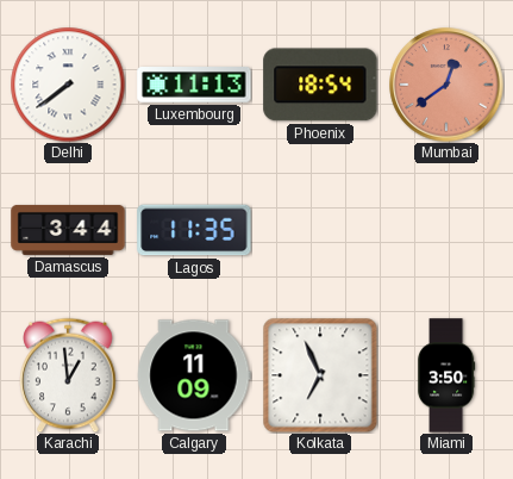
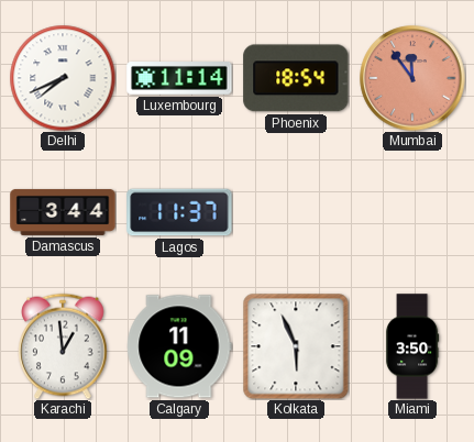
Delhi: 7:39 -> 7:41 (63, 78)
Luxembourg: 11:13 -> 11:14 (179, 79)
Mumbai: 12:39 -> 11:54 (412, 78)
Lagos: 11:35 -> 11:37 (179, 212)
Kolkata: 6:56 -> 5:56 (296, 346)
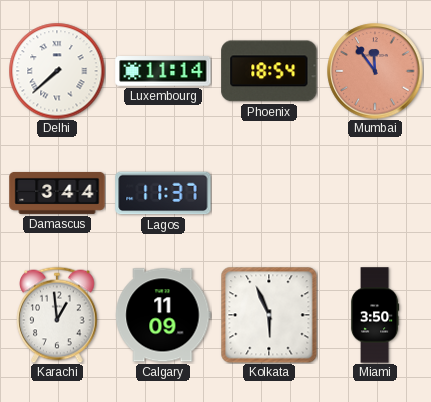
Delhi: 7:41 -> 7:38 (57, 71)
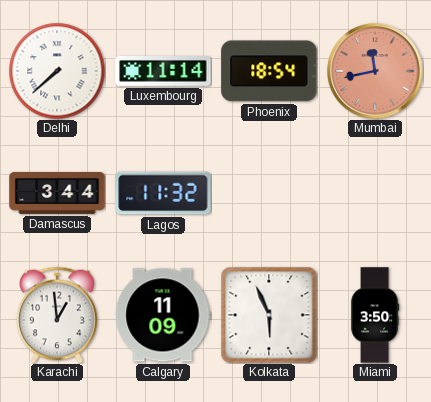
Mumbai: 11:54 -> 11:43 (375, 71)
Lagos: 11:37 -> 11:32 (163, 193)
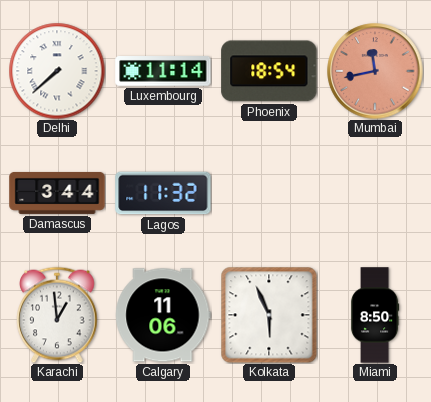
Calgary: 11:09 -> 11:06 (163, 315)
Miami: 3:50 -> 8:50 (375, 315)
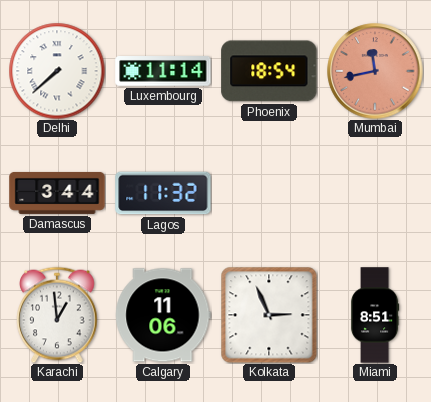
Kolkata: 5:56 -> 2:56 (269, 315)
Miami: 8:50 -> 8:51 (375, 315)
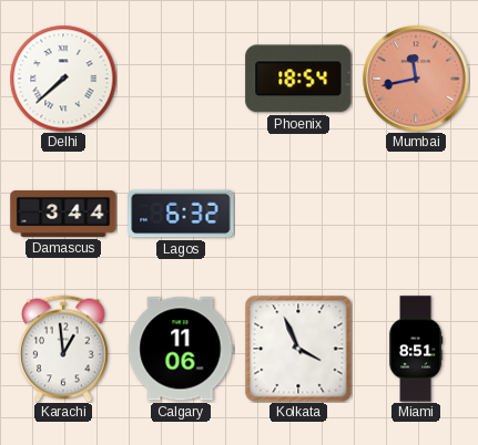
Luxembourg: 11:14 -> none (163, 72)
Lagos: 11:32 -> 6:32 (181, 214)
Kolkata: 2:56 -> 3:56 (298, 349)
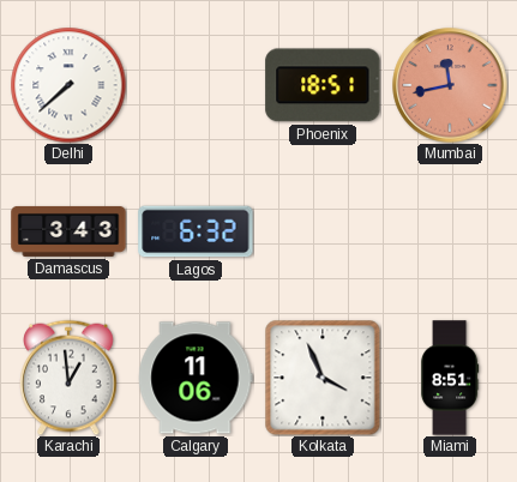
Phoenix: 18:54 -> 18:51 (323, 85)
Damascus: 3:44 -> 3:43 (68, 231)
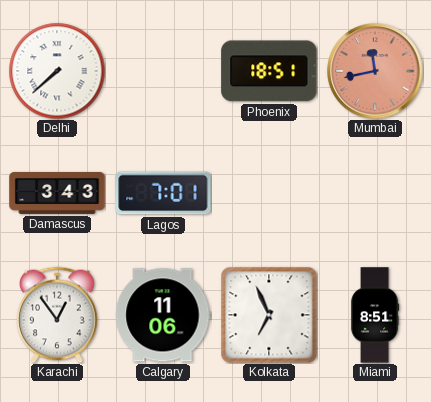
Lagos: 6:32 -> 7:01 (163, 193)
Karachi: 12:59 -> 12:54 (57, 315)
Kolkata: 3:56 -> 6:56 (269, 315)
